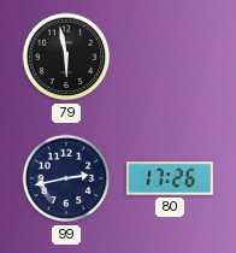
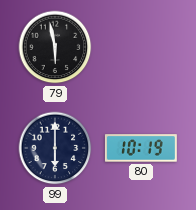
99: 2:43 -> 6:00 (55, 148)
80: 17:26 -> 10:19 (141, 148)
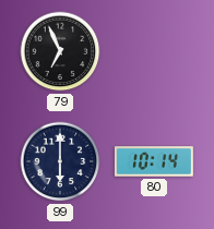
79: 5:58 -> 6:56 (60, 51)
80: 10:19 -> 10:14 (154, 161)
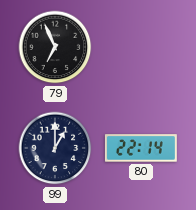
99: 6:00 -> 1:00 (55, 148)
80: 10:14 -> 22:14 (141, 148)
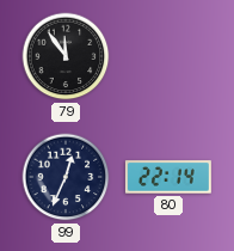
79: 6:56 -> 11:54 (66, 56)
99: 1:00 -> 12:34 (66, 177)
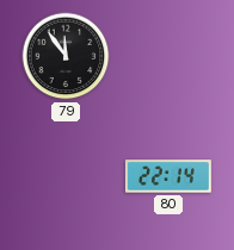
99: 12:34 -> none (66, 177)
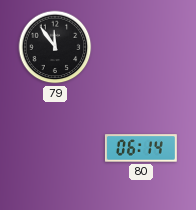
80: 22:14 -> 06:14 (141, 148)
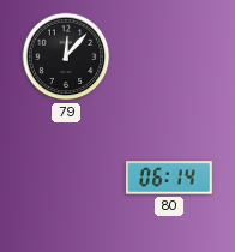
79: 11:54 -> 12:07 (66, 56)
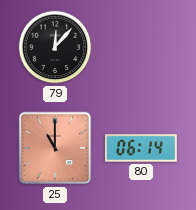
25: none -> 11:00 (55, 148)
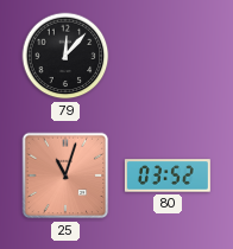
25: 11:00 -> 11:03 (65, 175)
80: 06:14 -> 03:52 (168, 175)
